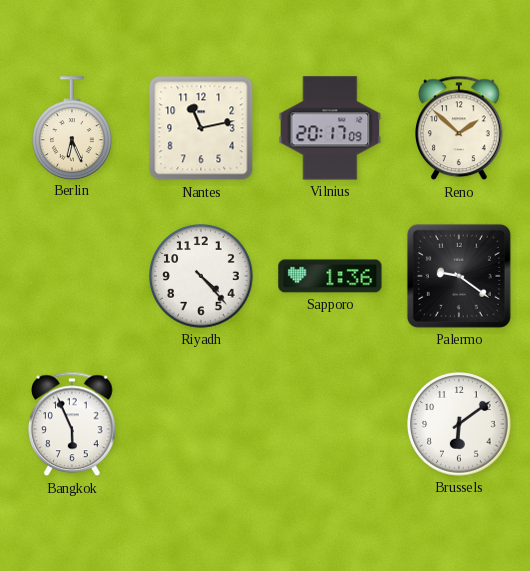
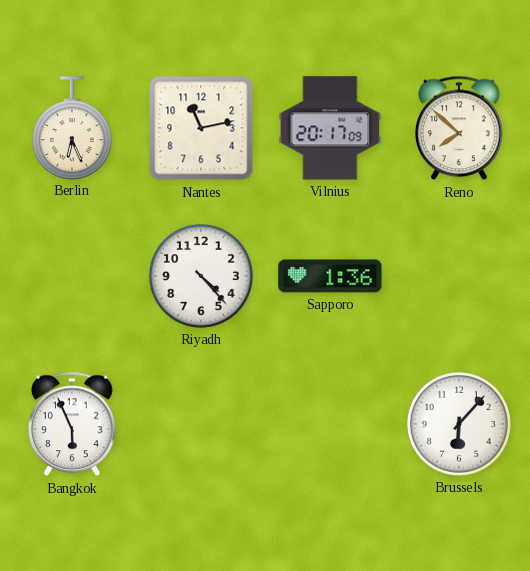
Reno: 1:52 -> 7:52 (459, 128)
Palermo: 9:21 -> none (459, 276)
Brussels: 6:09 -> 6:07 (459, 424)
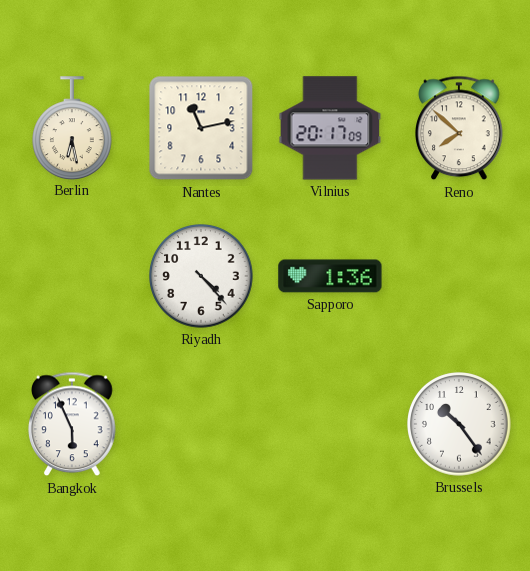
Berlin: 6:26 -> 6:28 (73, 128)
Brussels: 6:07 -> 10:24 (459, 424)
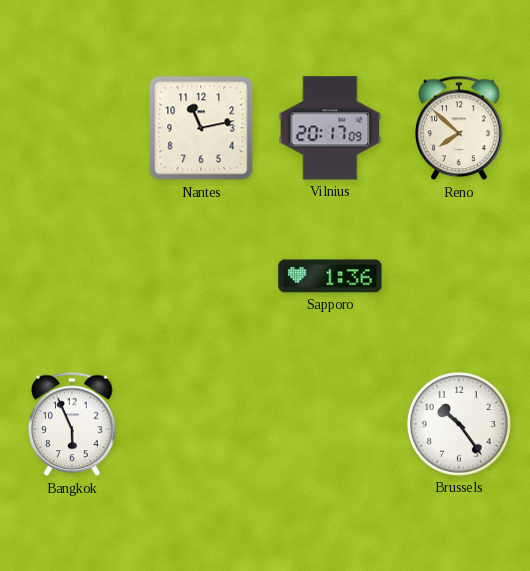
Berlin: 6:28 -> none (73, 128)
Riyadh: 4:23 -> none (201, 276)
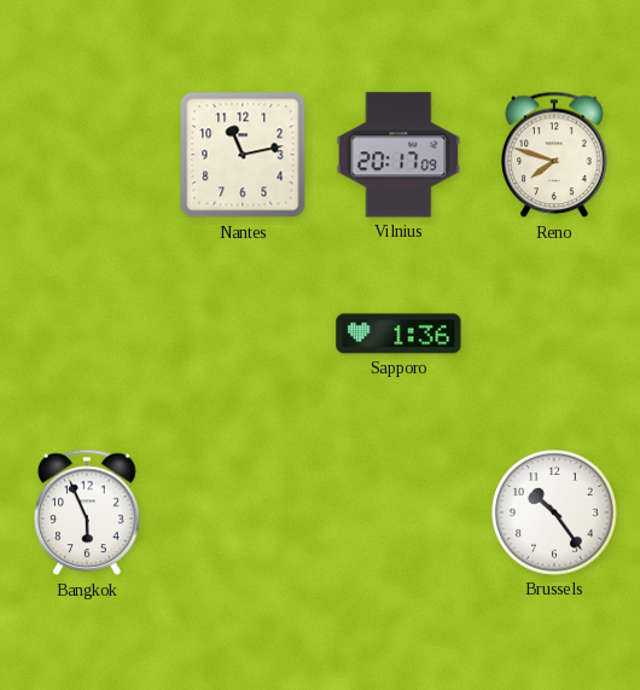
Reno: 7:52 -> 7:48 (554, 155)
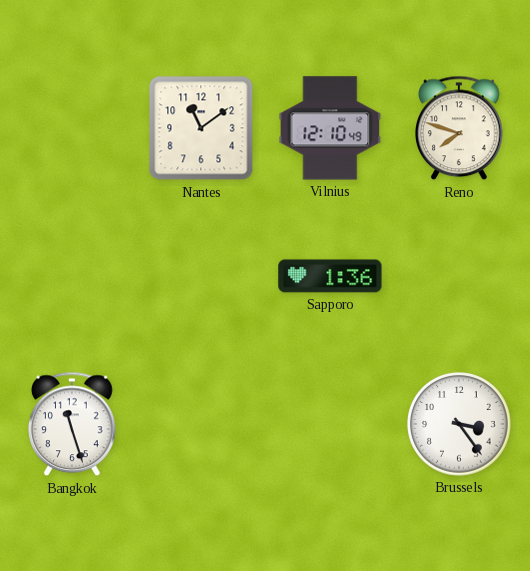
Nantes: 11:13 -> 11:09 (201, 128)
Vilnius: 20:17 -> 12:10 (330, 128)
Bangkok: 5:56 -> 11:27 (72, 424)
Brussels: 10:24 -> 3:24 (459, 424)
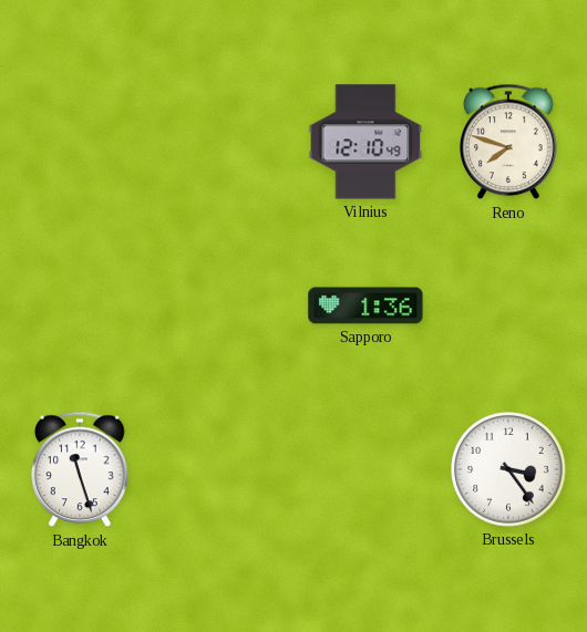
Nantes: 11:09 -> none (201, 128)
